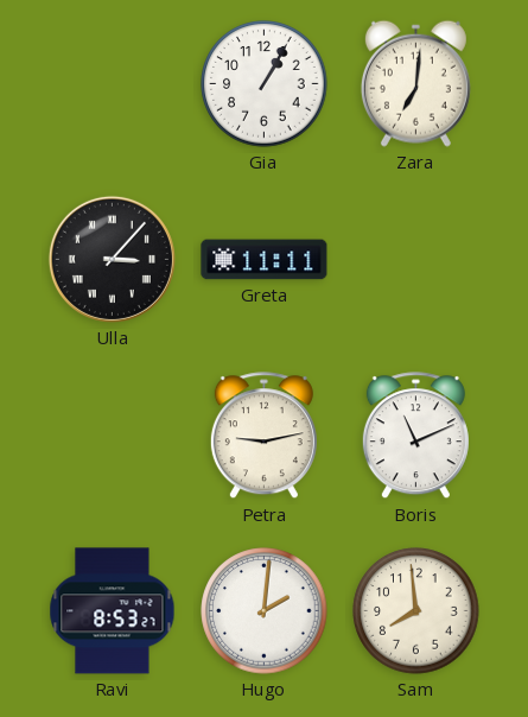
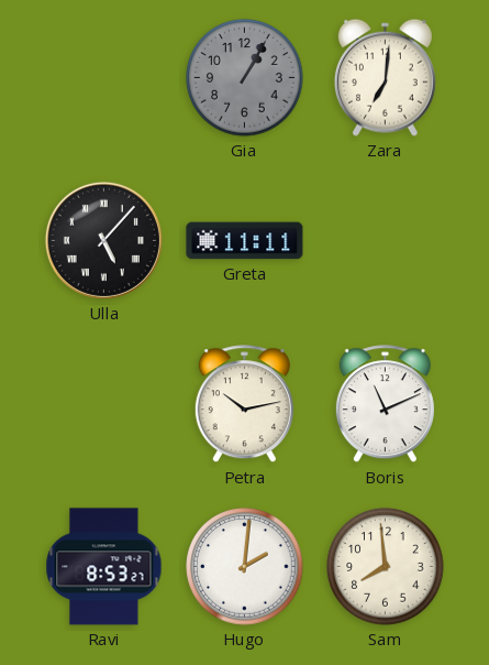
Gia dial: white -> grey (245, 78)
Ulla: 3:07 -> 5:07 (103, 240)
Petra: 9:13 -> 10:13 (244, 404)
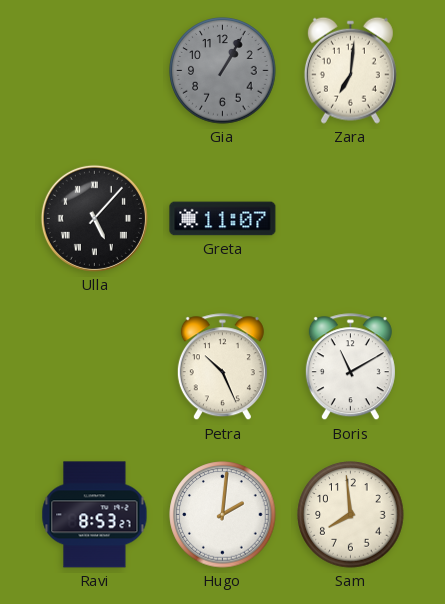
Greta: 11:11 -> 11:07 (223, 219)
Petra: 10:13 -> 10:26 (222, 367)
Boris: 11:11 -> 11:10 (350, 367)
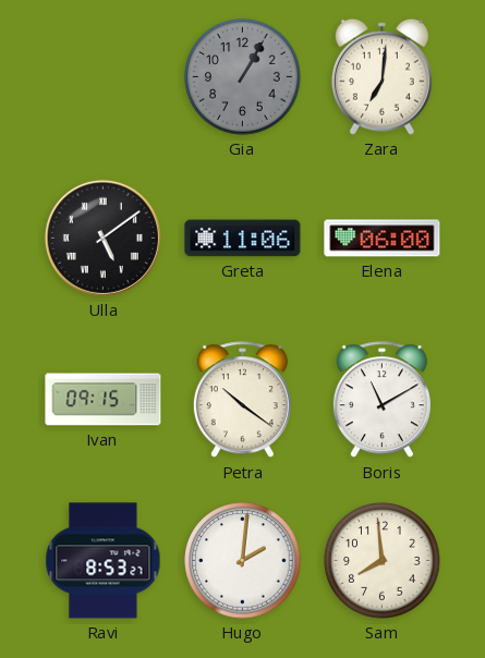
Ulla: 5:07 -> 5:09 (102, 237)
Greta: 11:07 -> 11:06 (243, 239)
Elena: none -> 06:00 (383, 239)
Ivan: none -> 09:15 (104, 400)
Petra: 10:26 -> 10:21 (242, 400)
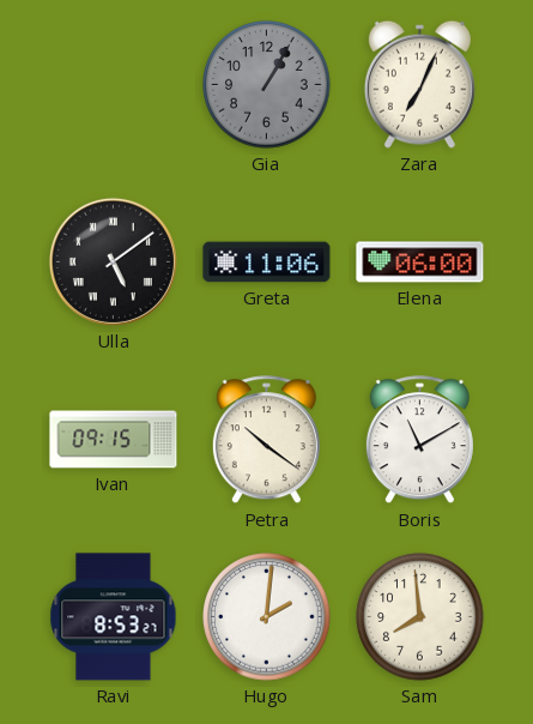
Zara: 7:01 -> 7:04 (419, 84)
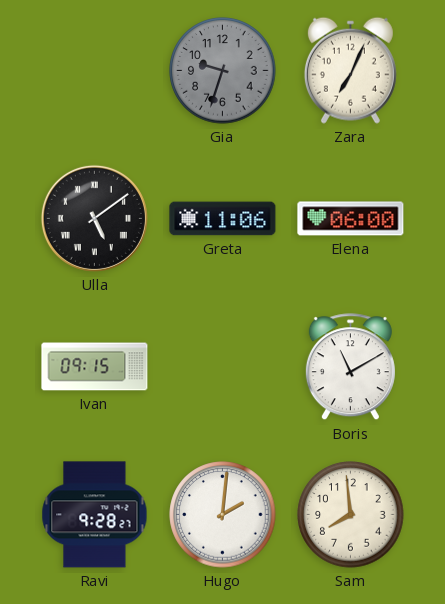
Gia: 1:05 -> 9:33 (223, 71)
Petra: 10:21 -> none (266, 440)
Ravi: 8:53 -> 9:28 (95, 515)
